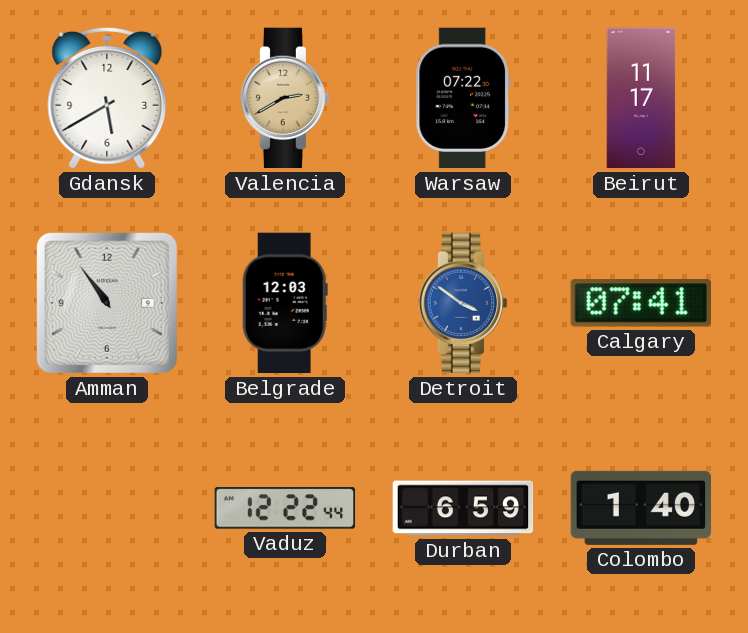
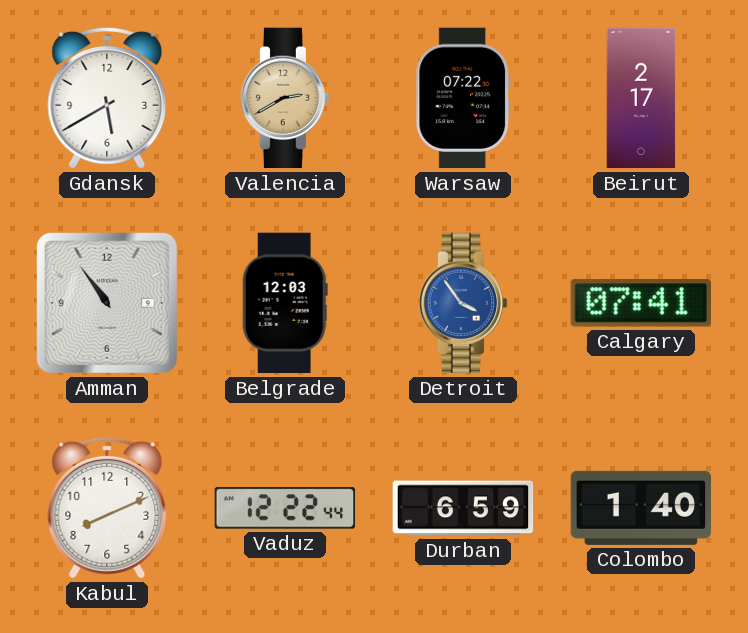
Beirut: 11:17 -> 2:17 (641, 98)
Detroit: 3:51 -> 3:54 (463, 303)
Kabul: none -> 8:11 (107, 508)
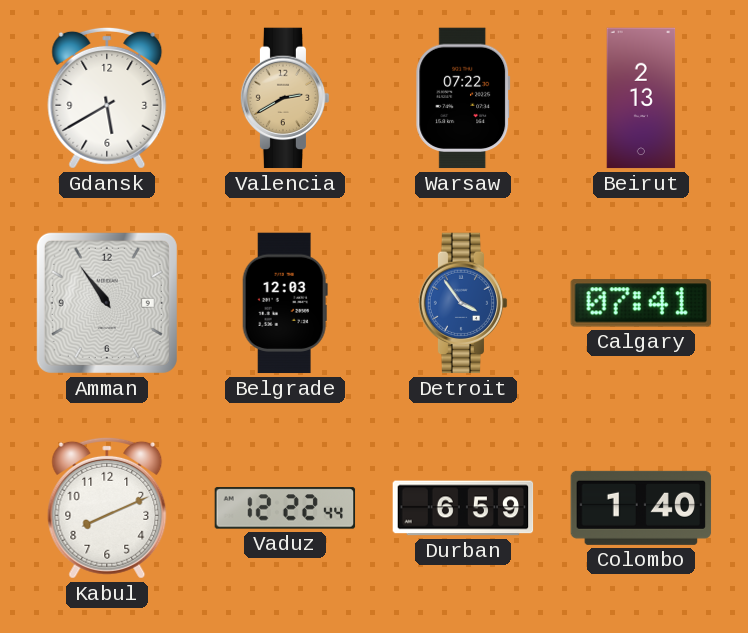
Beirut: 2:17 -> 2:13 (641, 98)
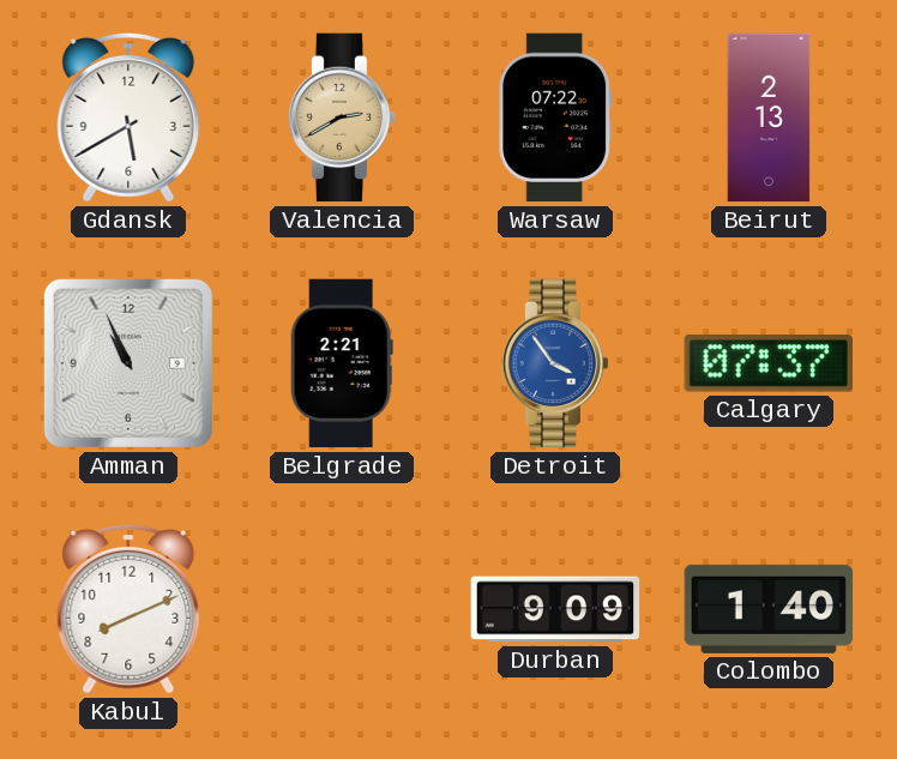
Amman: 10:54 -> 10:56 (128, 363)
Belgrade: 12:03 -> 2:21 (342, 363)
Calgary: 07:41 -> 07:37 (769, 363)
Vaduz: 12:22 -> none (285, 508)
Durban: 6:59 -> 9:09 (555, 609)
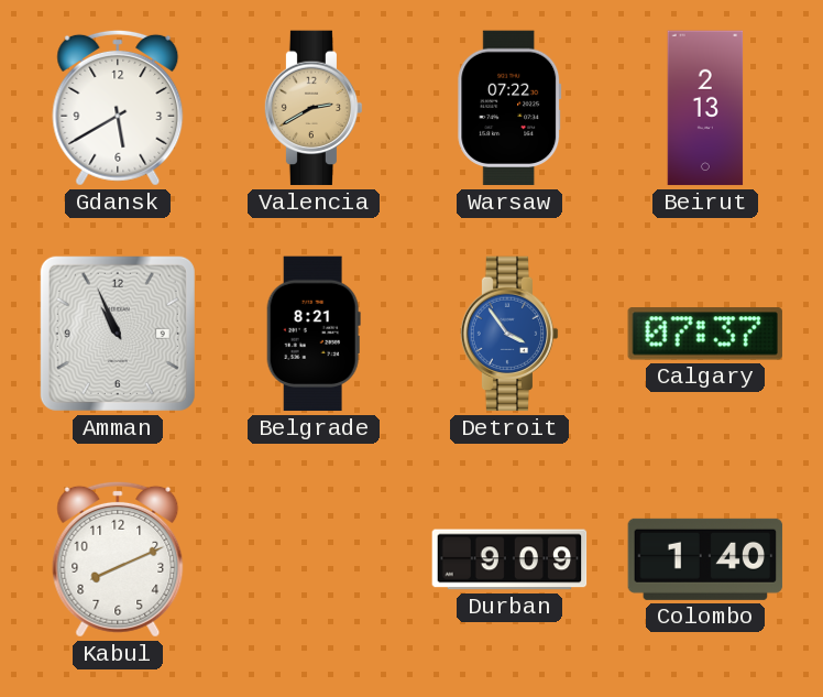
Belgrade: 2:21 -> 8:21 (314, 334)
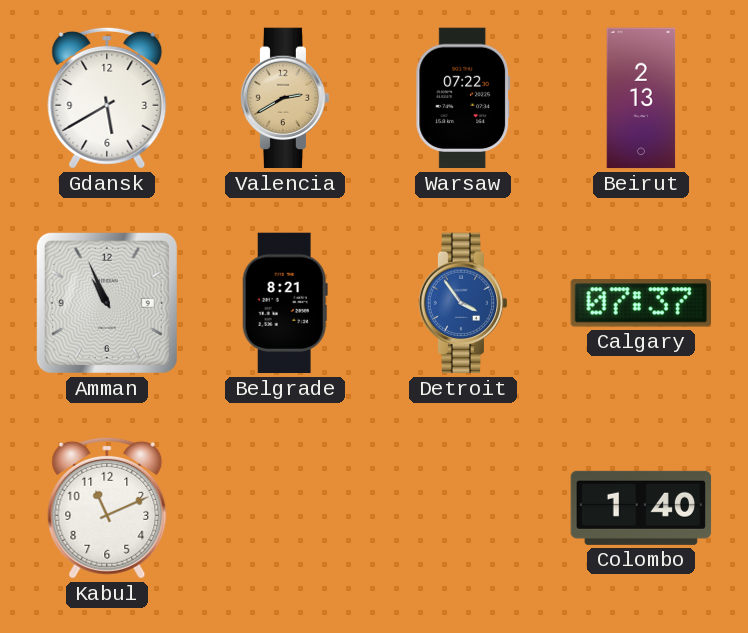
Kabul: 8:11 -> 11:11 (107, 508)
Durban: 9:09 -> none (509, 559)
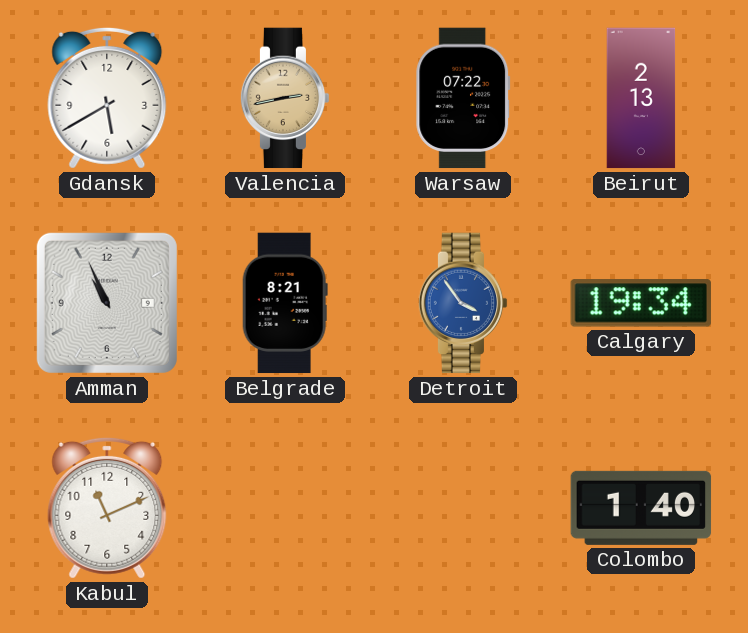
Valencia: 2:40 -> 2:43 (285, 98)
Calgary: 07:37 -> 19:34 (641, 303)
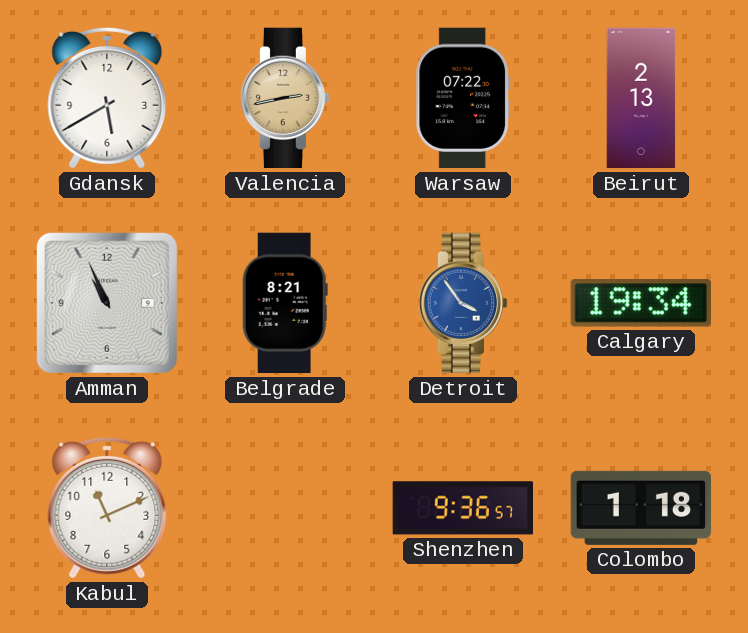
Shenzhen: none -> 9:36 (463, 508)
Colombo: 1:40 -> 1:18 (641, 508)
